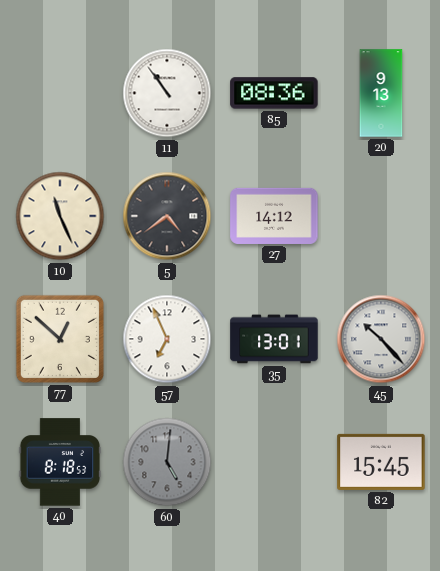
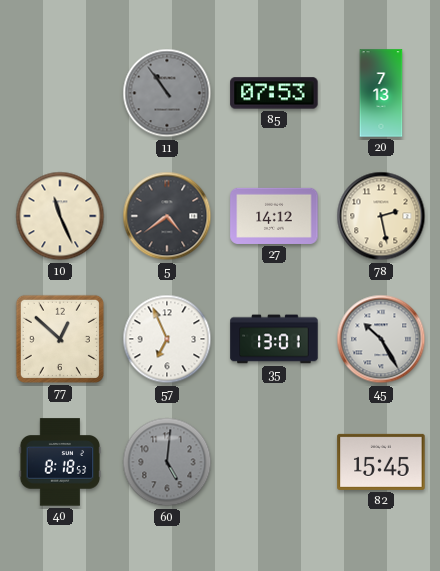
11 dial: white -> grey (167, 93)
85: 08:36 -> 07:53 (274, 93)
20: 9:13 -> 7:13 (381, 93)
78: none -> 2:28 (381, 216)
45: 10:23 -> 10:25 (381, 339)
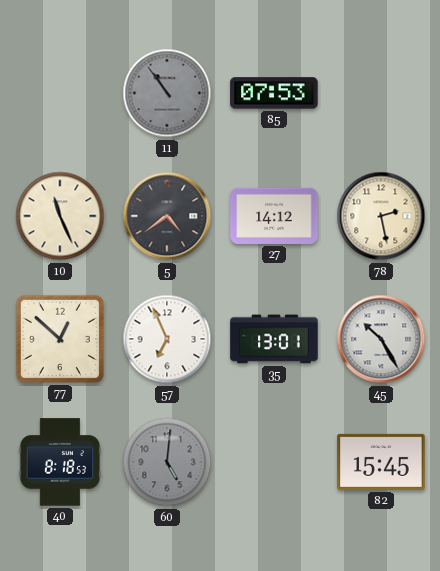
20: 7:13 -> none (381, 93)
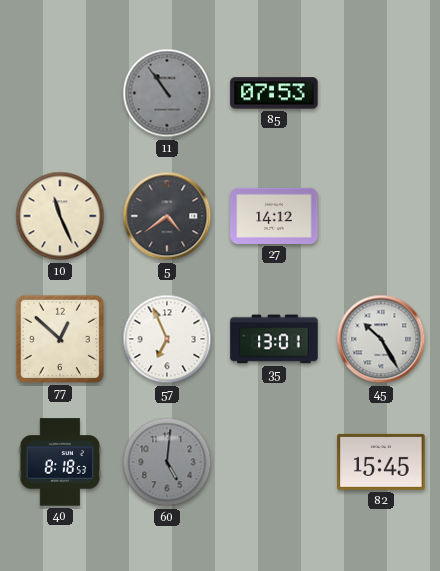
78: 2:28 -> none (381, 216)
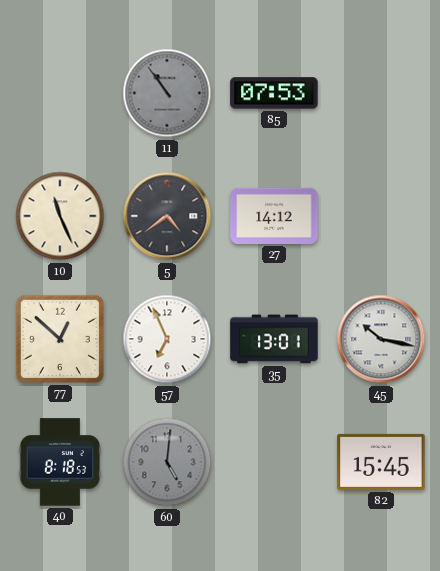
45: 10:25 -> 10:17 (381, 339)
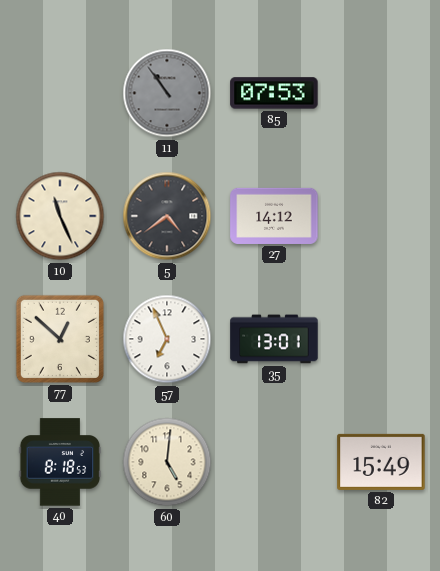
45: 10:17 -> none (381, 339)
60 dial: grey -> cream (167, 462)
82: 15:45 -> 15:49 (381, 462)
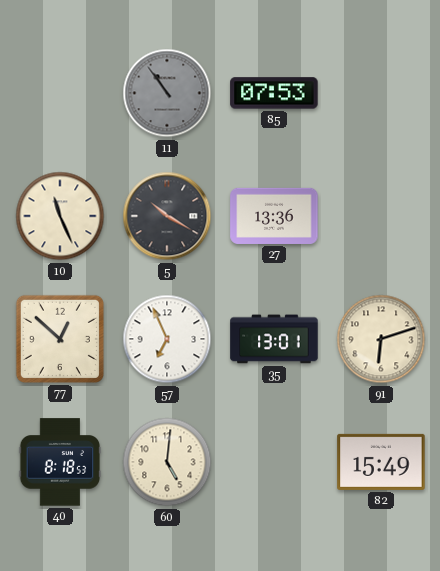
5: 4:39 -> 10:20 (167, 216)
27: 14:12 -> 13:36 (274, 216)
91: none -> 6:12 (381, 339)
